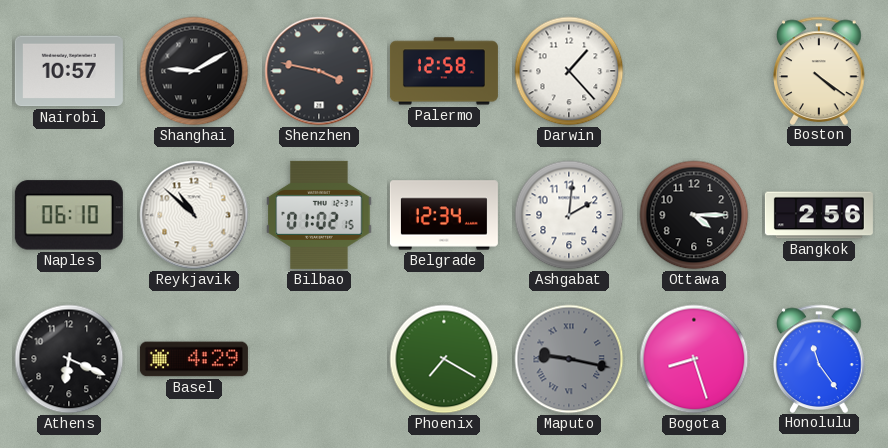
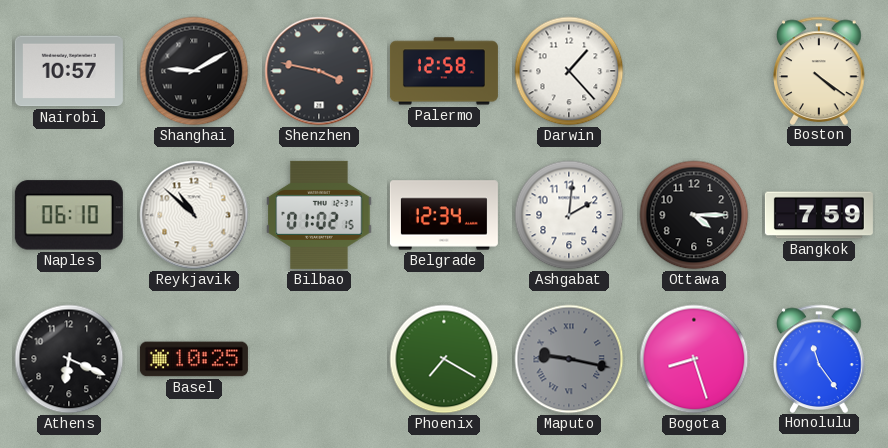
Bangkok: 2:56 -> 7:59 (819, 215)
Basel: 4:29 -> 10:25 (194, 359)
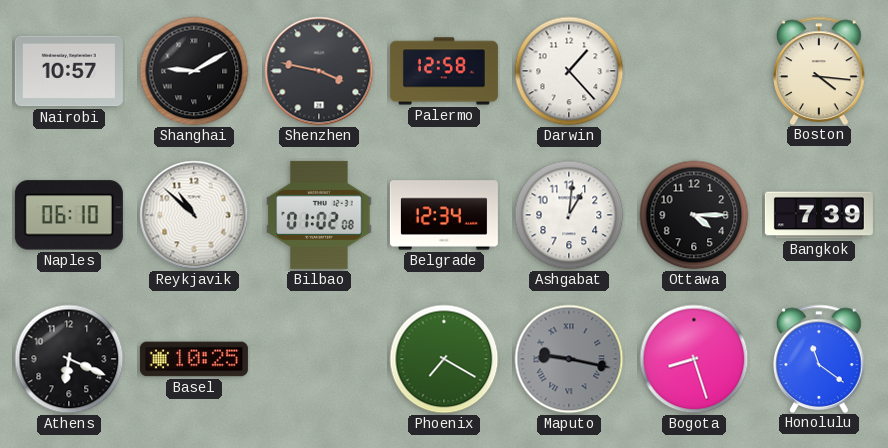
Boston: 4:21 -> 4:16 (819, 70)
Bilbao: 01:02:15 -> 01:02:08 (319, 215)
Ashgabat: 2:01 -> 1:01 (569, 215)
Bangkok: 7:59 -> 7:39 (819, 215)
Honolulu: 11:24 -> 11:21 (819, 358)
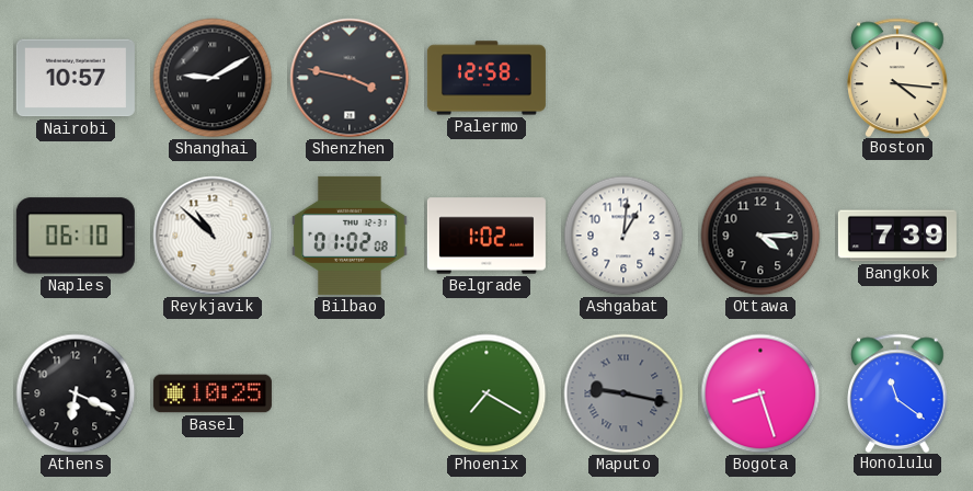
Darwin: 1:23 -> none (569, 71)
Belgrade: 12:34 -> 1:02 (486, 236)
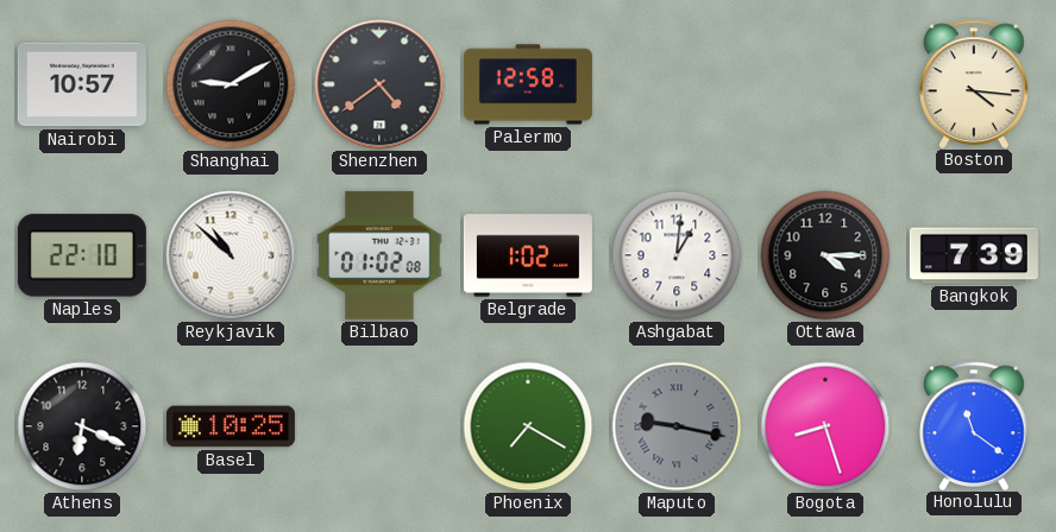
Shenzhen: 3:47 -> 4:39 (379, 84)
Naples: 06:10 -> 22:10 (82, 255)
